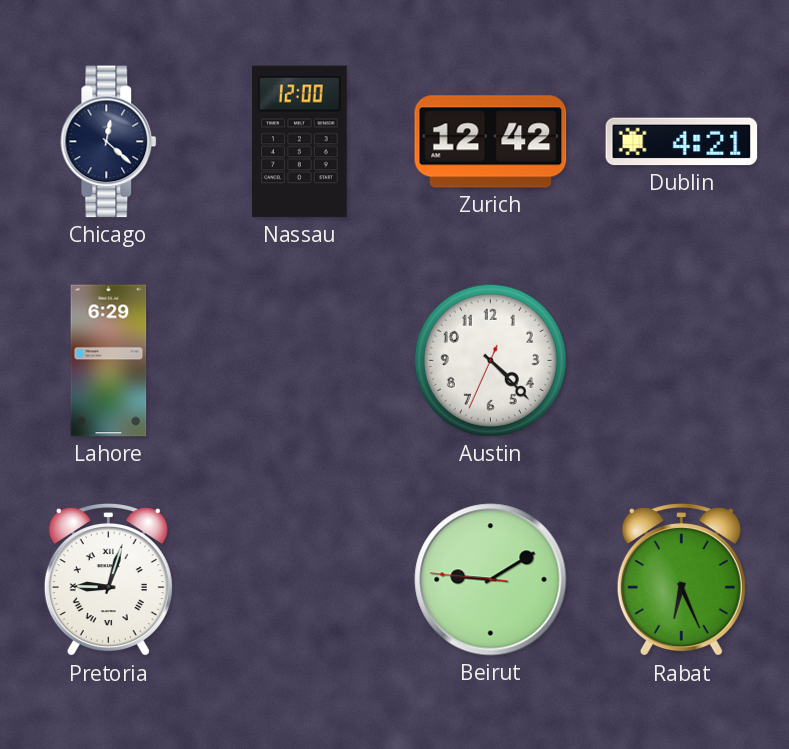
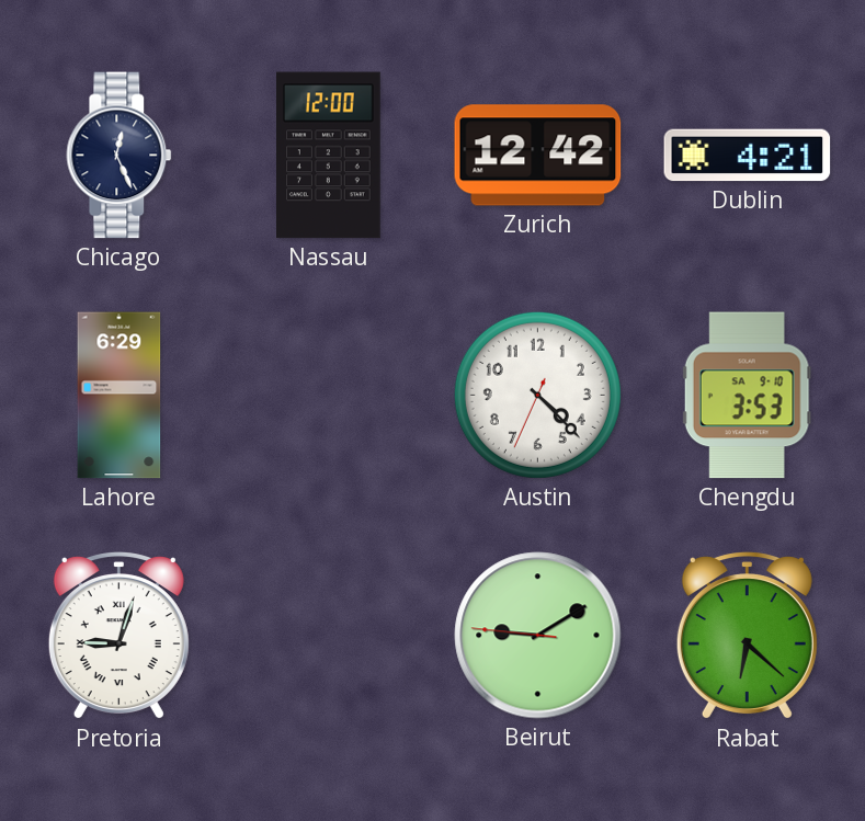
Chicago: 12:22 -> 12:26 (119, 156)
Chengdu: none -> 3:53 (747, 396)
Rabat: 6:26 -> 6:22 (747, 636)
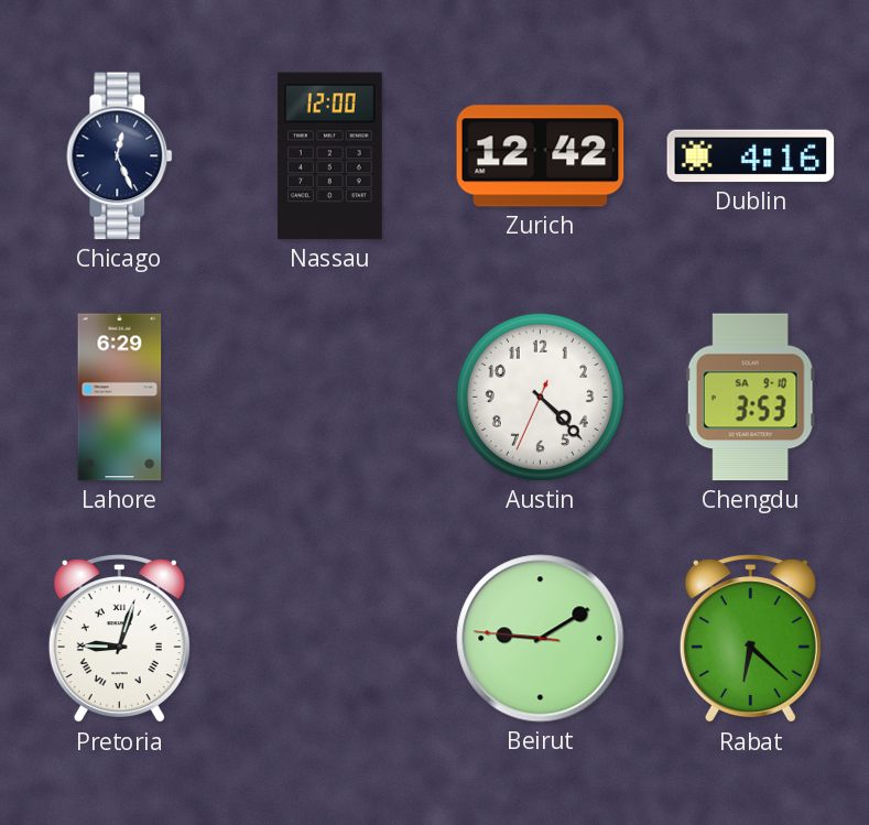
Dublin: 4:21 -> 4:16 (751, 156)
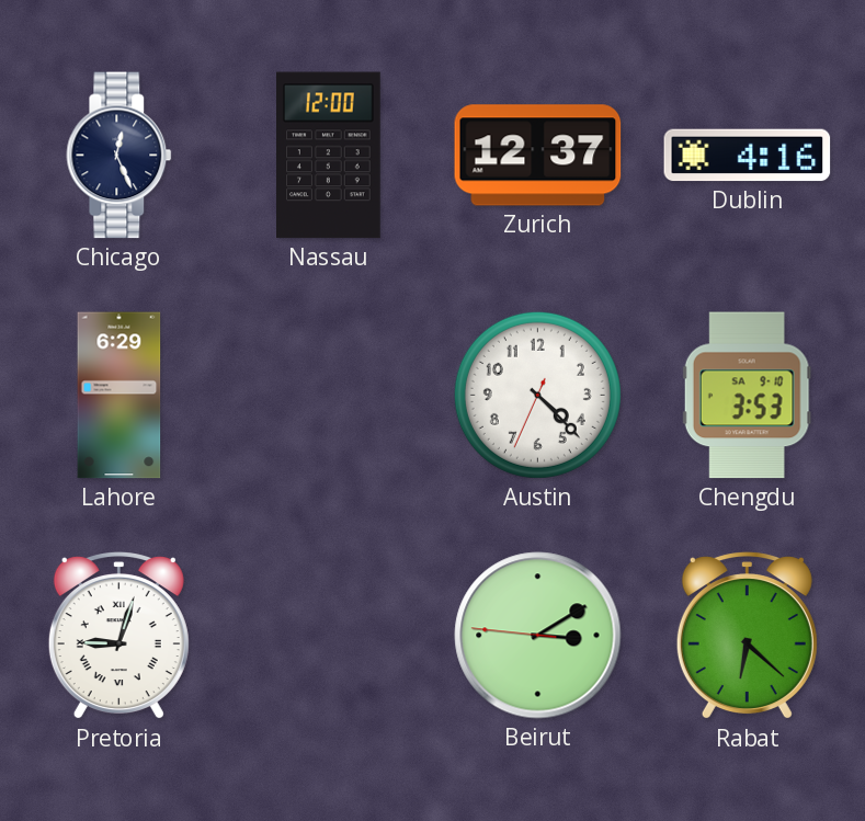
Zurich: 12:42 -> 12:37 (538, 156)
Beirut: 9:09 -> 3:09 (538, 636)
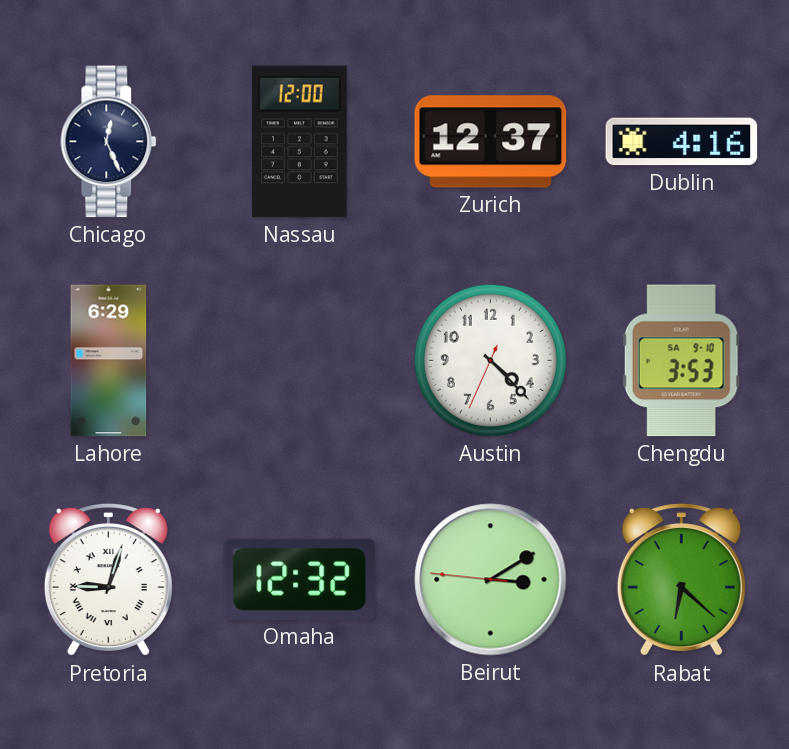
Omaha: none -> 12:32 (299, 579)
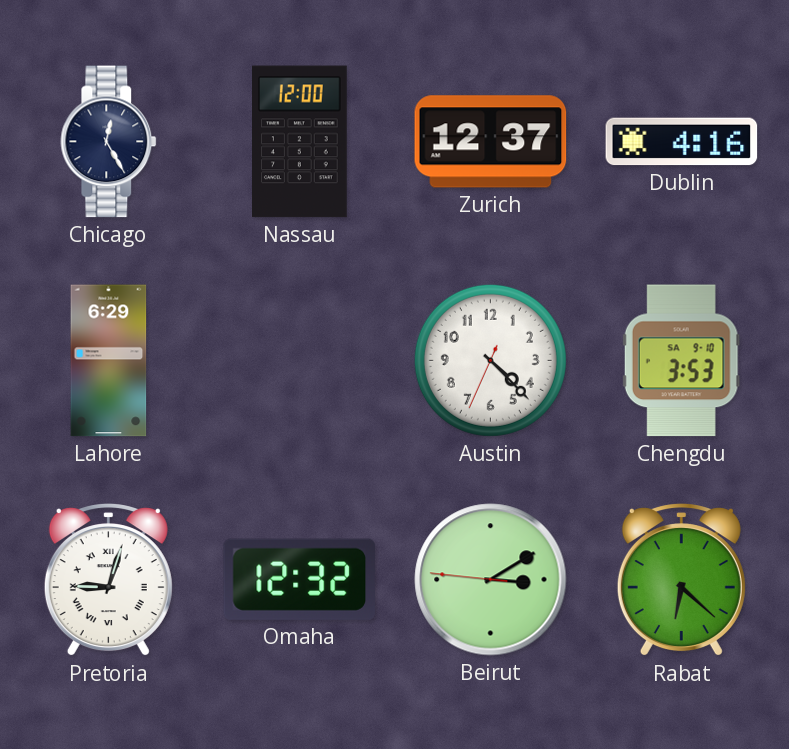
Chicago: 12:26 -> 12:25 (109, 142)
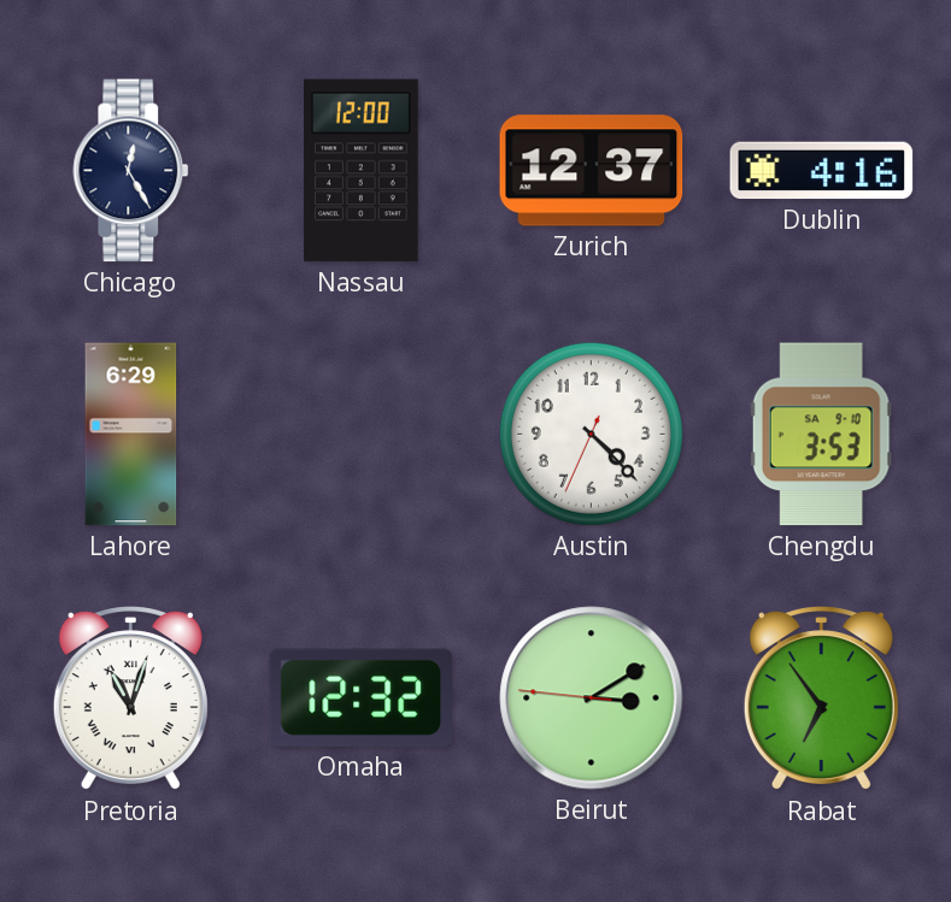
Pretoria: 9:03 -> 11:03 (130, 698)
Rabat: 6:22 -> 6:54 (821, 698)
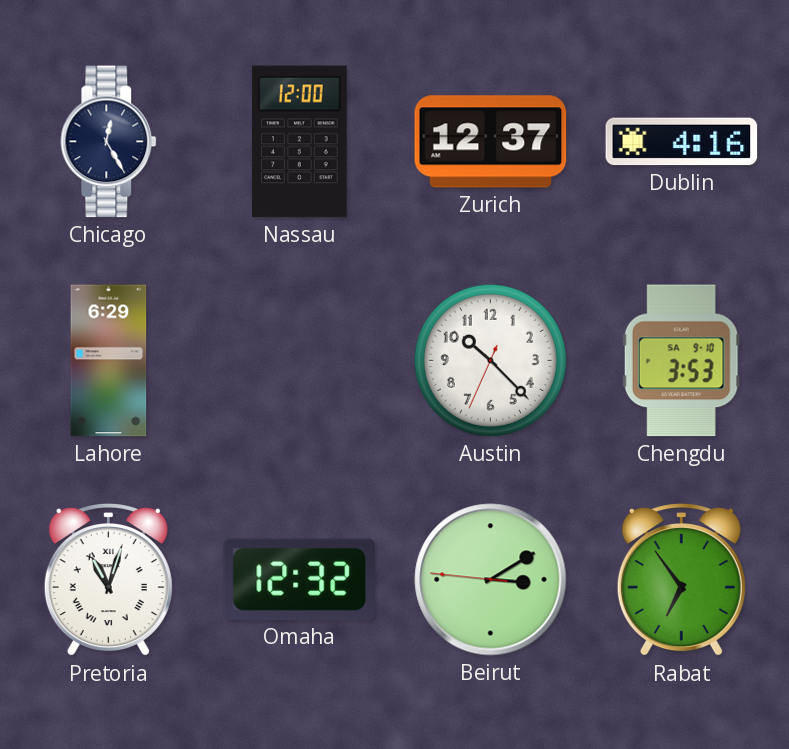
Austin: 4:22 -> 10:22 (490, 360)
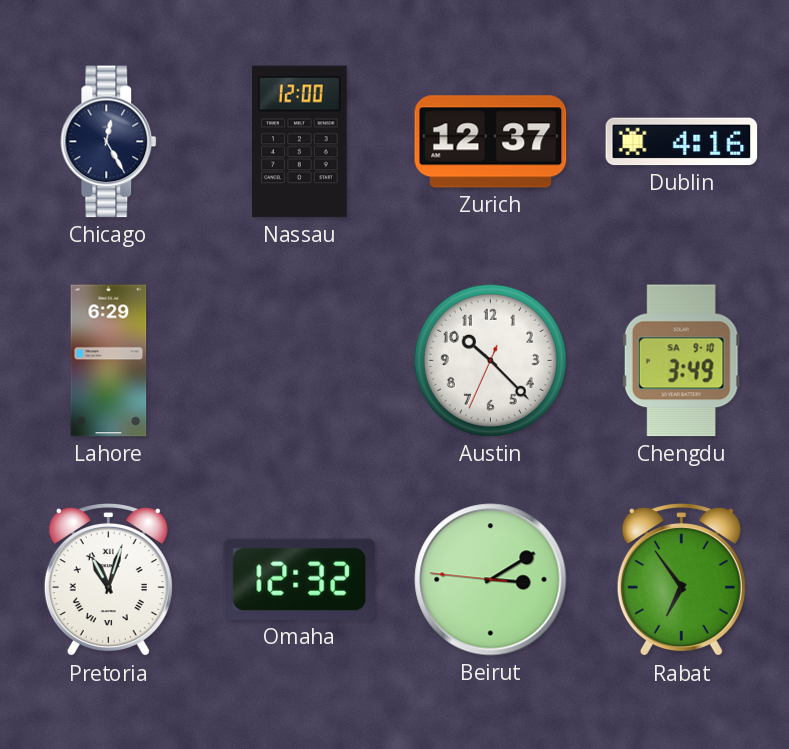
Chengdu: 3:53 -> 3:49 (681, 361)
